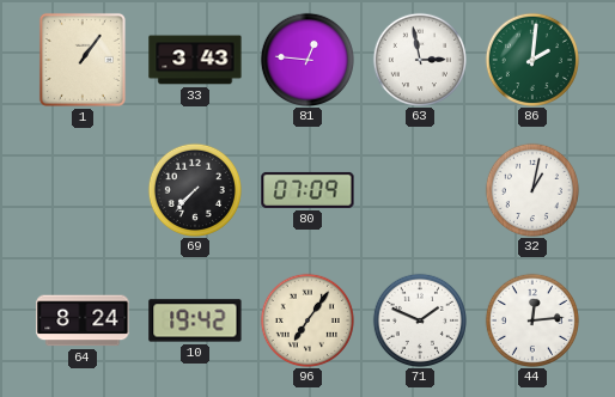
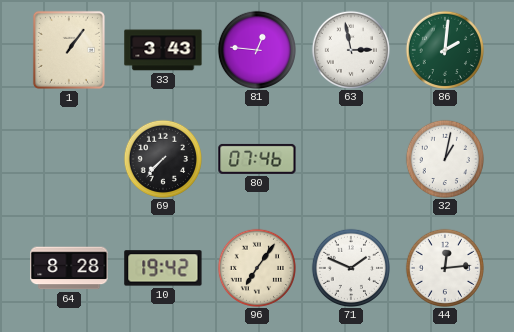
80: 07:09 -> 07:46 (257, 159)
64: 8:24 -> 8:28 (69, 268)
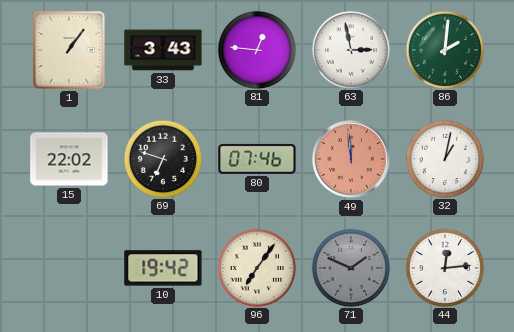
15: none -> 22:02 (69, 159)
69: 7:37 -> 6:48 (162, 158)
49: none -> 11:59 (351, 159)
64: 8:28 -> none (69, 268)
71 dial: white -> grey (350, 267)
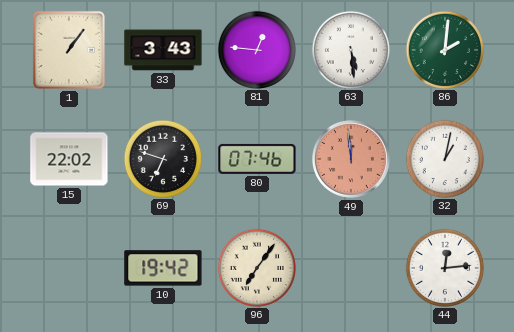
63: 2:58 -> 5:29 (350, 49)
71: 1:49 -> none (350, 267)
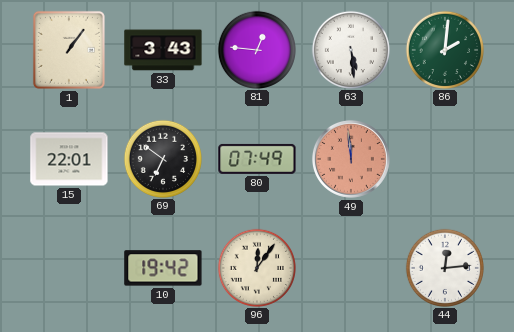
15: 22:02 -> 22:01 (69, 159)
69: 6:48 -> 6:51 (162, 158)
80: 07:46 -> 07:49 (257, 159)
32: 1:02 -> none (444, 158)
96: 7:06 -> 12:06 (256, 267)
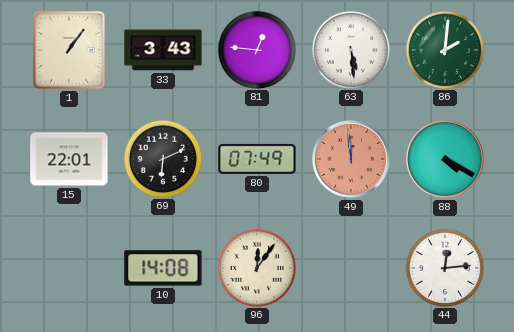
69: 6:51 -> 6:11 (162, 158)
88: none -> 4:20 (445, 159)
10: 19:42 -> 14:08 (163, 268)
